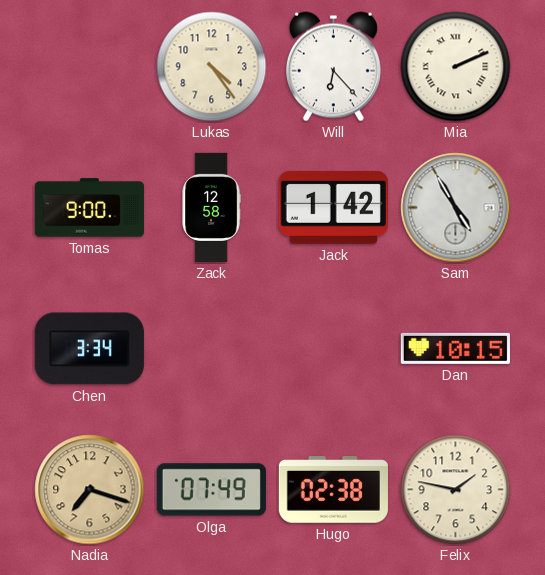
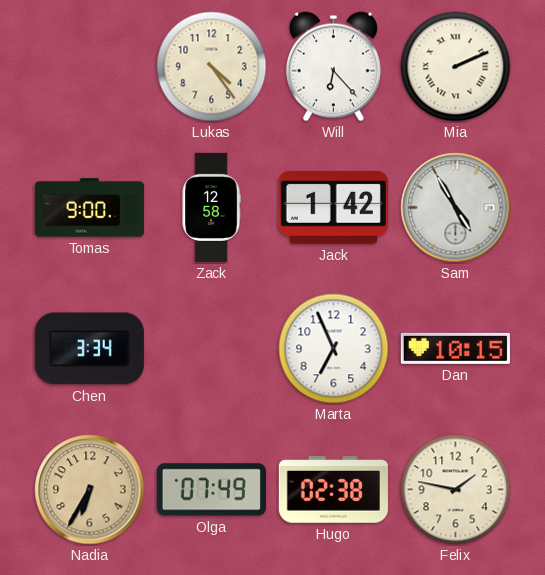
Marta: none -> 6:56 (334, 349)
Nadia: 7:18 -> 6:35 (90, 490)
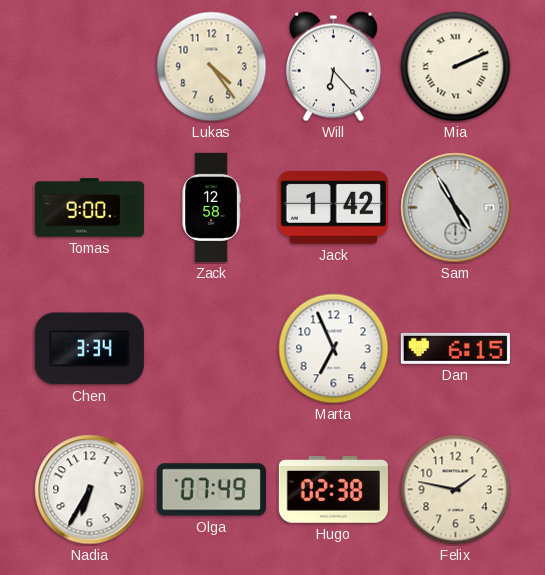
Dan: 10:15 -> 6:15 (455, 348)
Nadia dial: champagne -> white (90, 490)
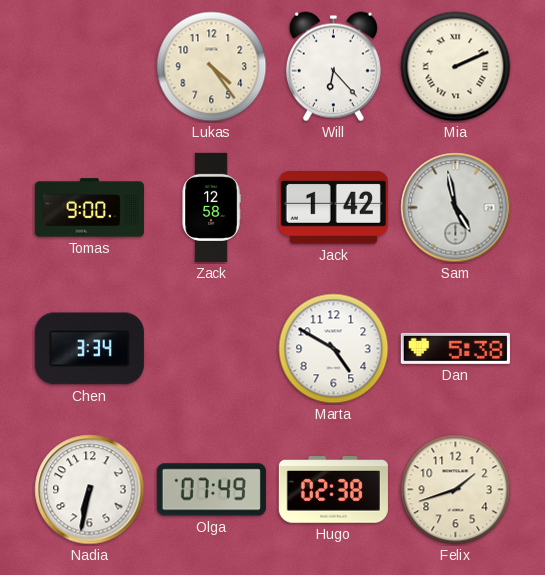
Sam: 4:55 -> 4:58 (456, 208)
Marta: 6:56 -> 4:50 (334, 349)
Dan: 6:15 -> 5:38 (455, 348)
Nadia: 6:35 -> 6:32 (90, 490)
Felix: 1:47 -> 1:42 (456, 490)
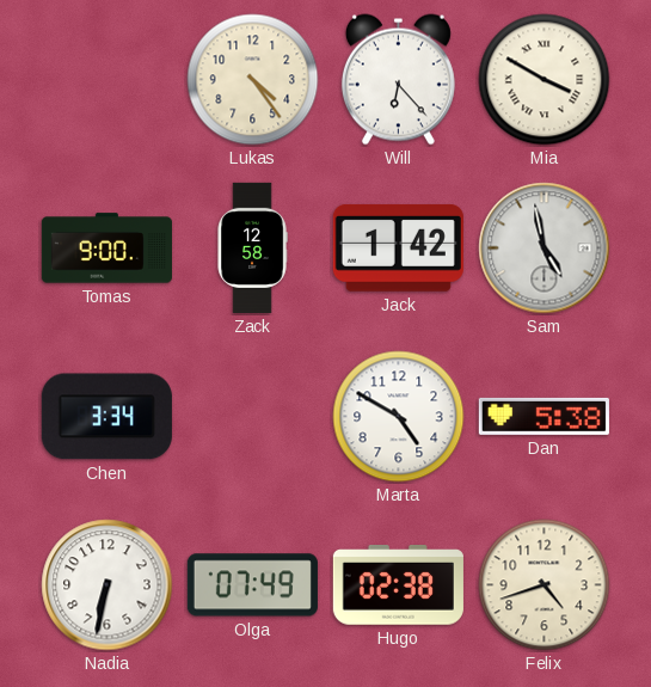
Mia: 2:11 -> 3:50 (545, 80)
Felix: 1:42 -> 4:42 (545, 585)
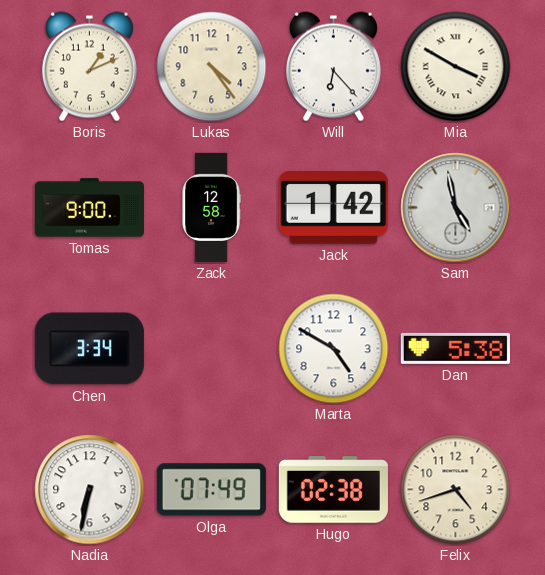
Boris: none -> 1:11 (89, 67)
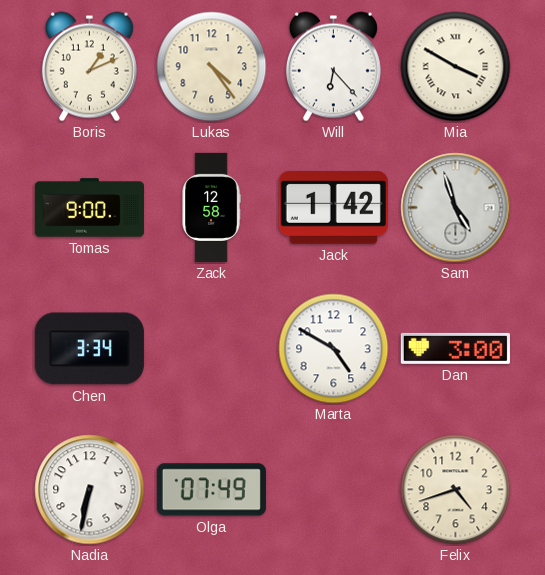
Sam: 4:58 -> 4:57 (456, 208)
Dan: 5:38 -> 3:00 (455, 348)
Hugo: 02:38 -> none (333, 490)
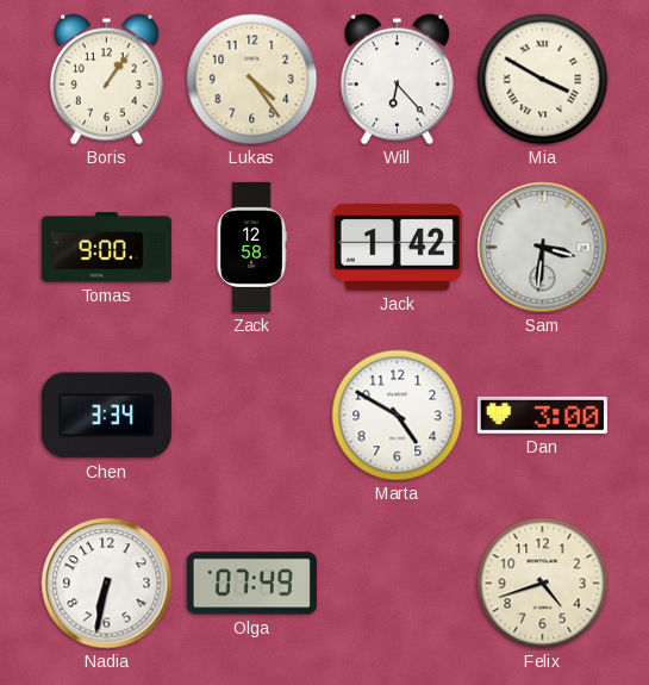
Boris: 1:11 -> 1:06 (106, 80)
Sam: 4:57 -> 3:31 (543, 248)
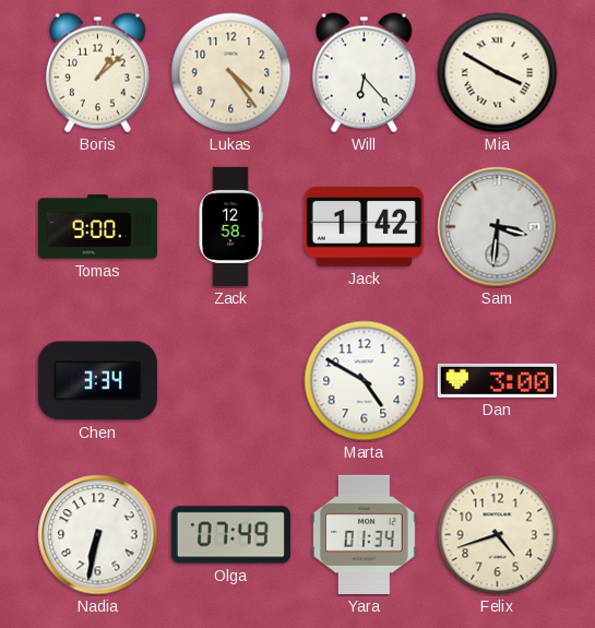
Boris: 1:06 -> 1:08 (97, 73)
Yara: none -> 01:34 (365, 534)
